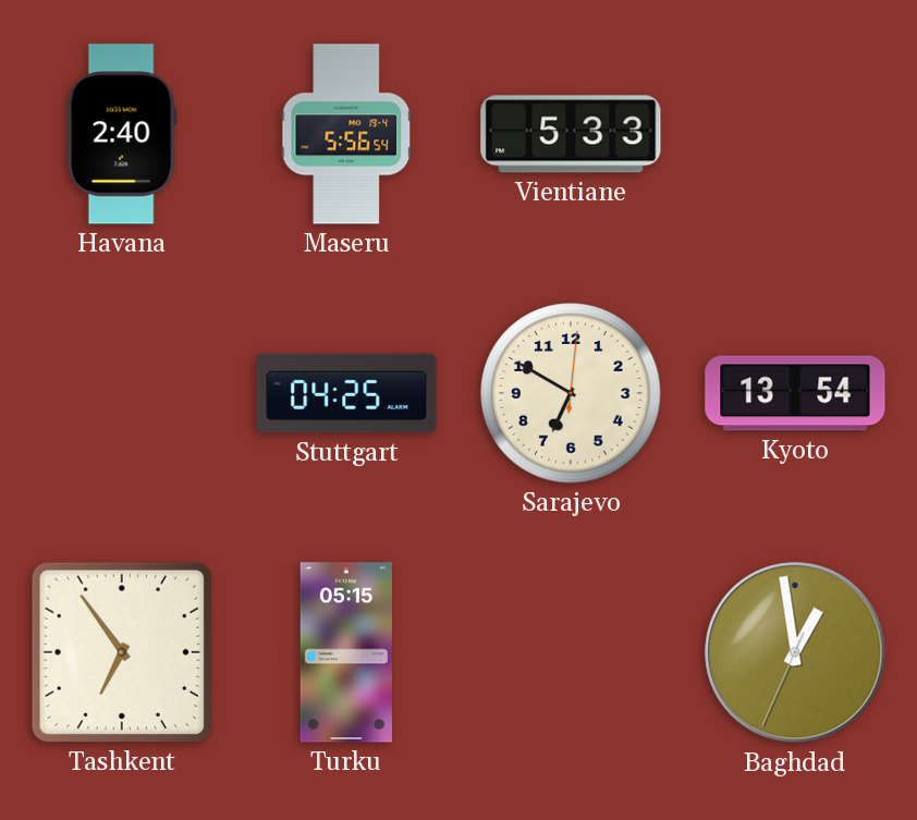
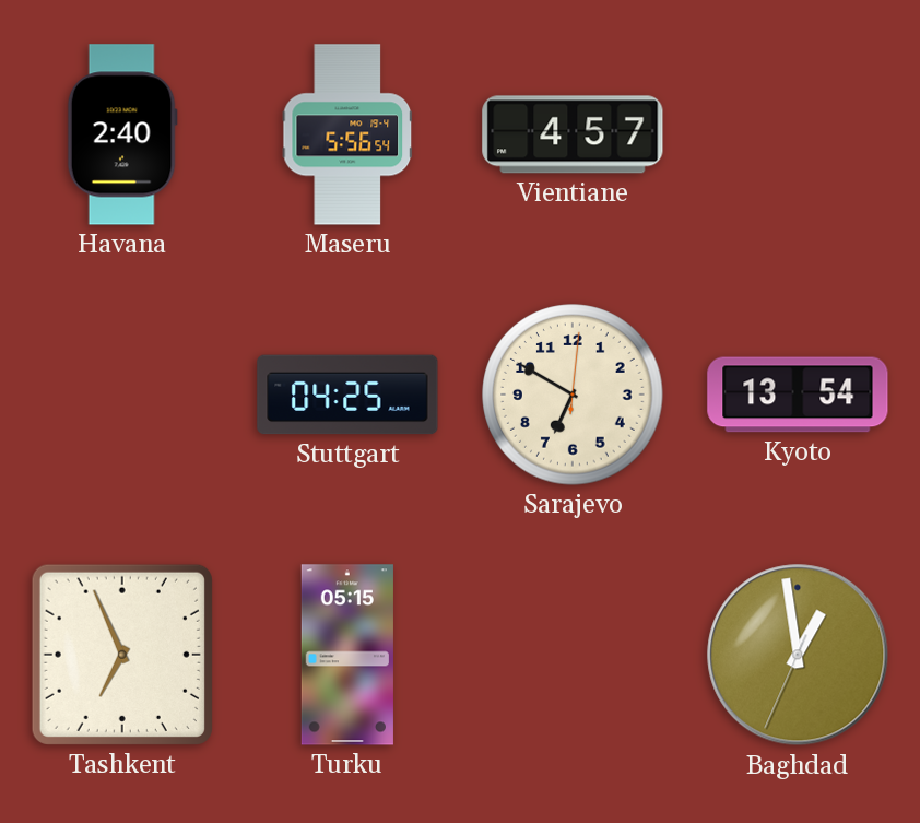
Vientiane: 5:33 -> 4:57 (573, 134)
Tashkent: 6:54 -> 6:56 (122, 655)
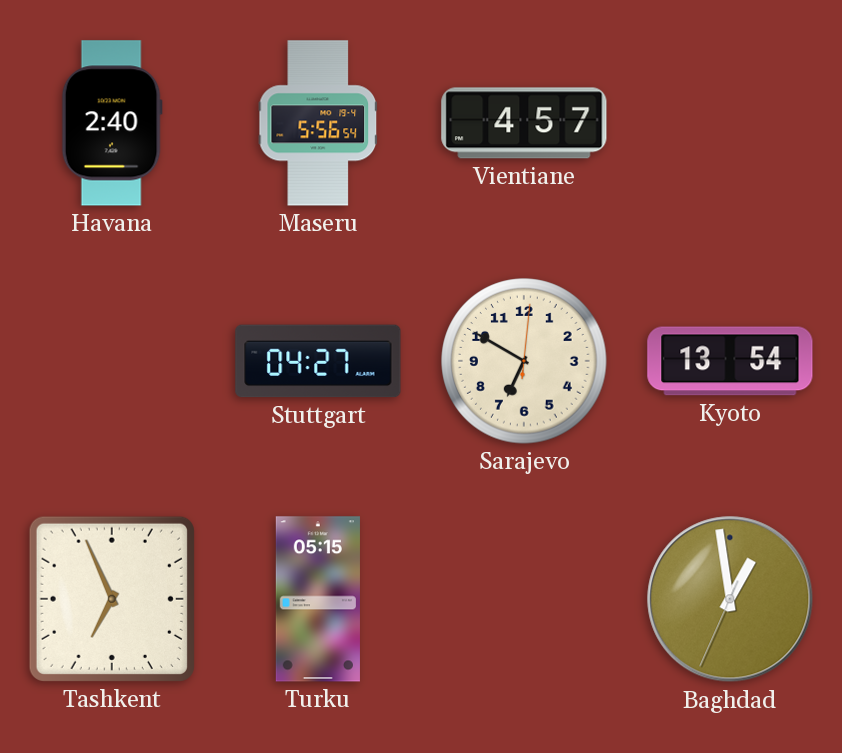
Stuttgart: 04:25 -> 04:27 (318, 361)
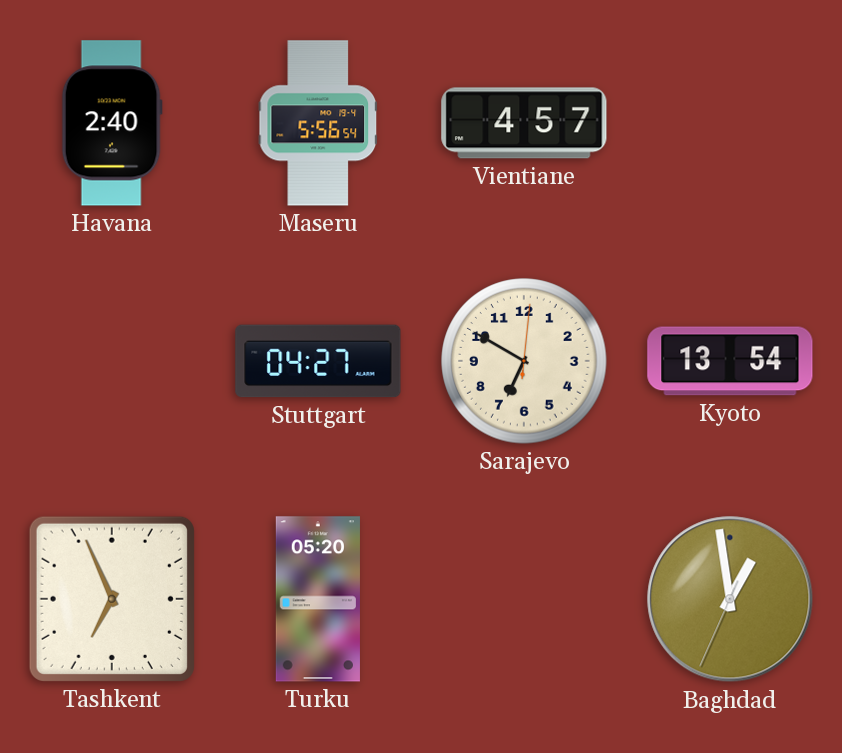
Turku: 05:15 -> 05:20 (318, 599)
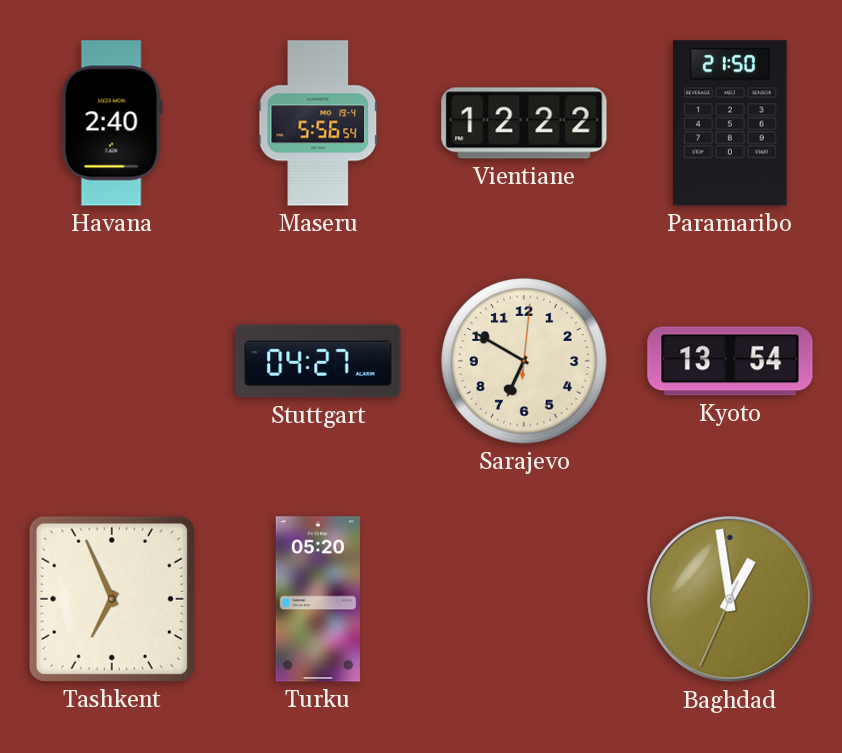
Vientiane: 4:57 -> 12:22 (524, 123)
Paramaribo: none -> 21:50 (730, 123)
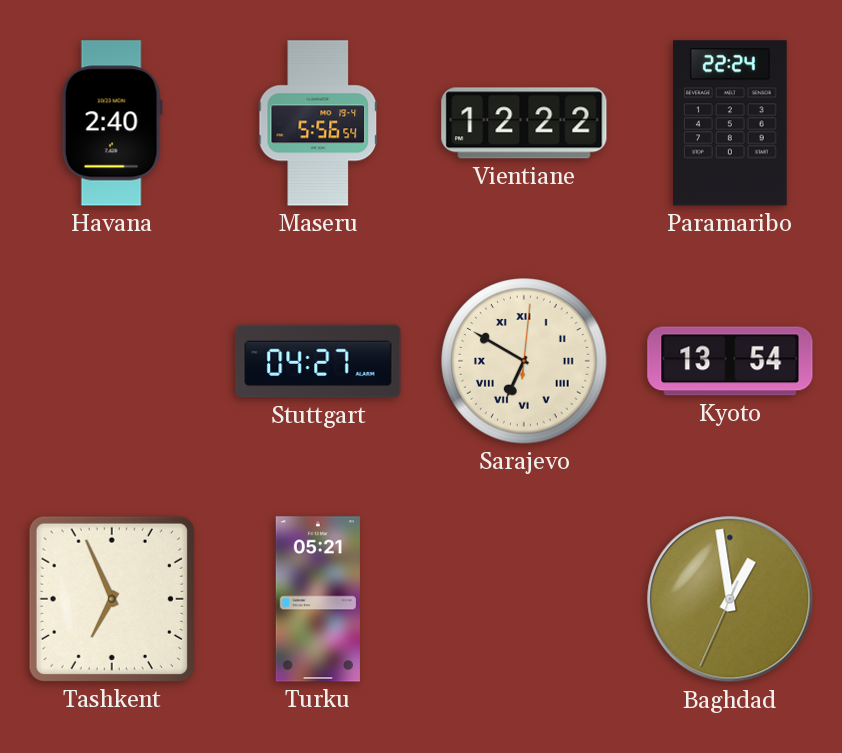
Paramaribo: 21:50 -> 22:24 (730, 123)
Sarajevo numerals: Arabic -> Roman (524, 361)
Turku: 05:20 -> 05:21 (318, 599)
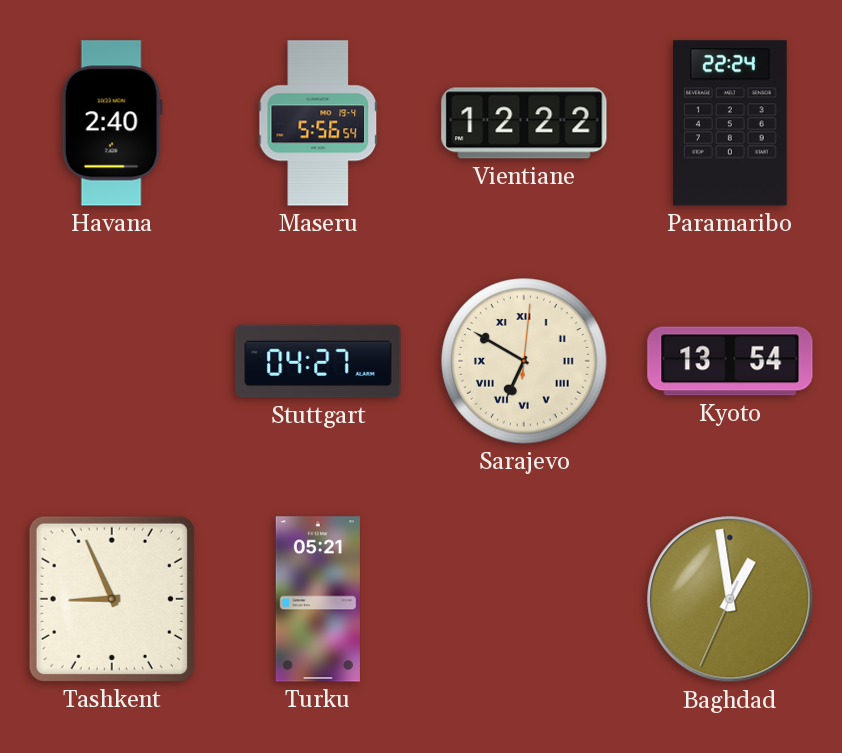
Tashkent: 6:56 -> 8:56 (112, 599)
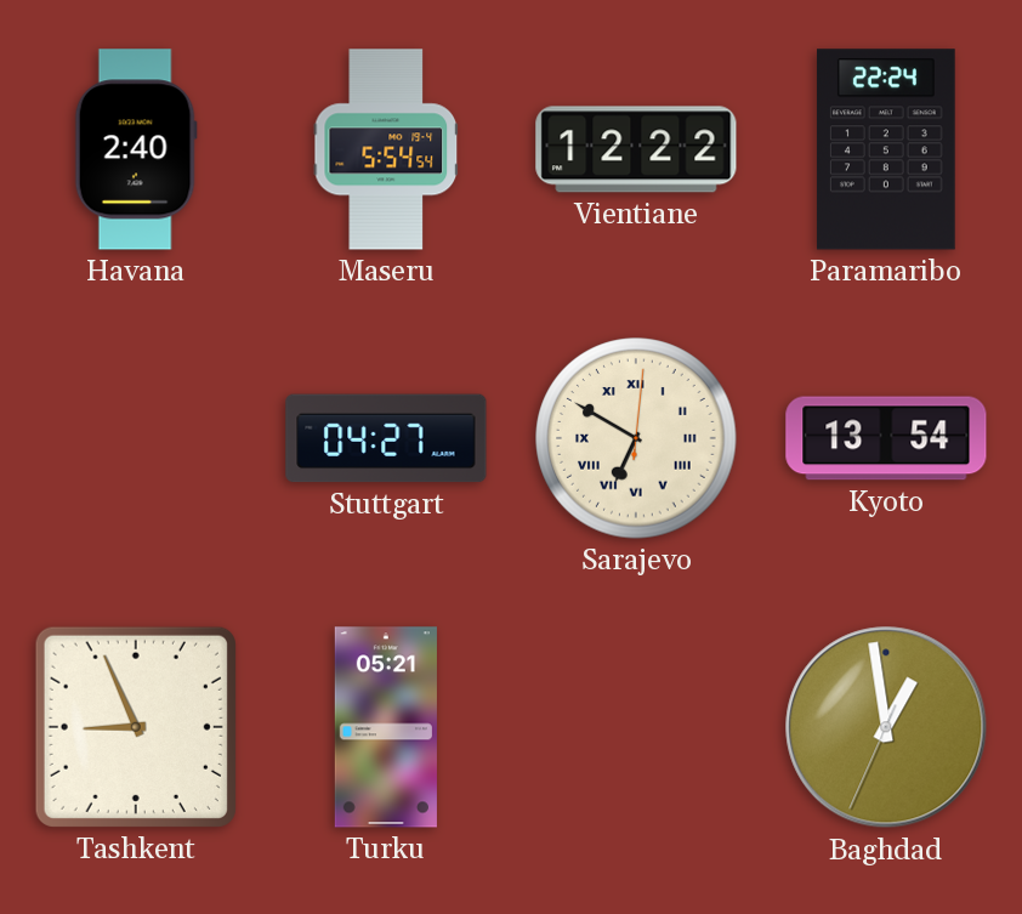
Maseru: 5:56 -> 5:54 (386, 149)
